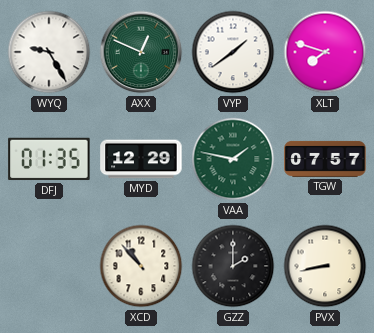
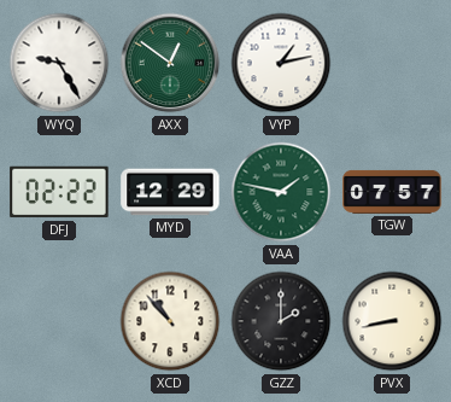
AXX: 12:49 -> 12:51 (170, 63)
VYP: 1:39 -> 1:13 (281, 63)
XLT: 7:48 -> none (325, 52)
DFJ: 01:35 -> 02:22 (59, 192)
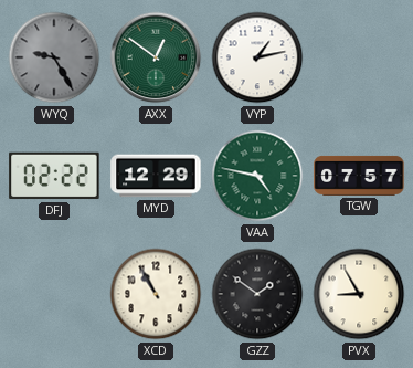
WYQ dial: white -> grey (54, 57)
VAA: 1:47 -> 4:47 (257, 176)
XCD: 10:53 -> 10:55 (156, 294)
GZZ: 2:00 -> 1:51 (257, 294)
PVX: 8:43 -> 8:55 (359, 294)
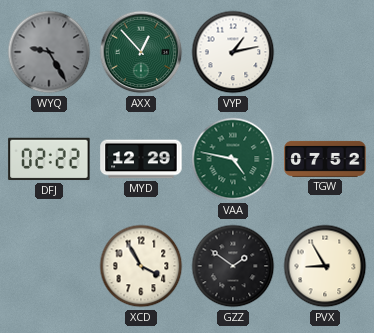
AXX: 12:51 -> 12:53 (141, 52)
TGW: 07:57 -> 07:52 (325, 159)
XCD: 10:55 -> 3:55 (141, 266)
